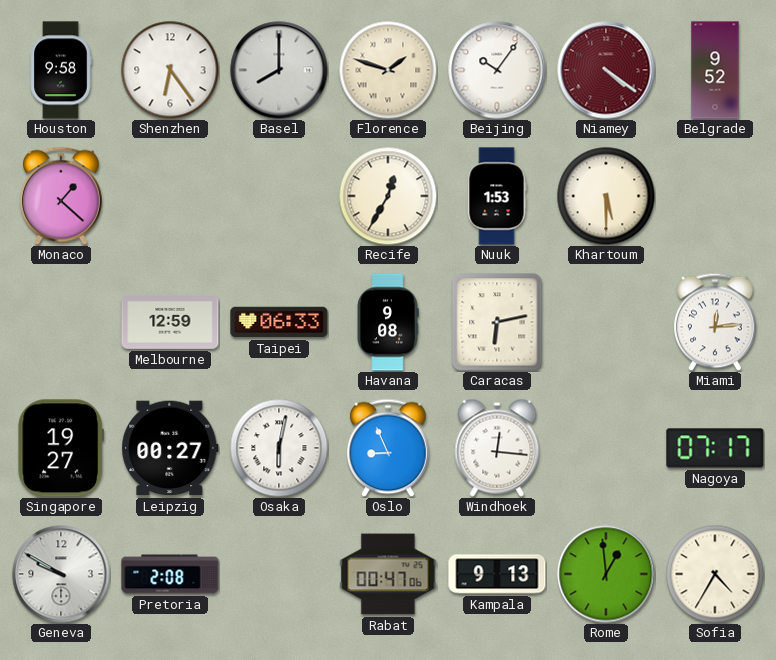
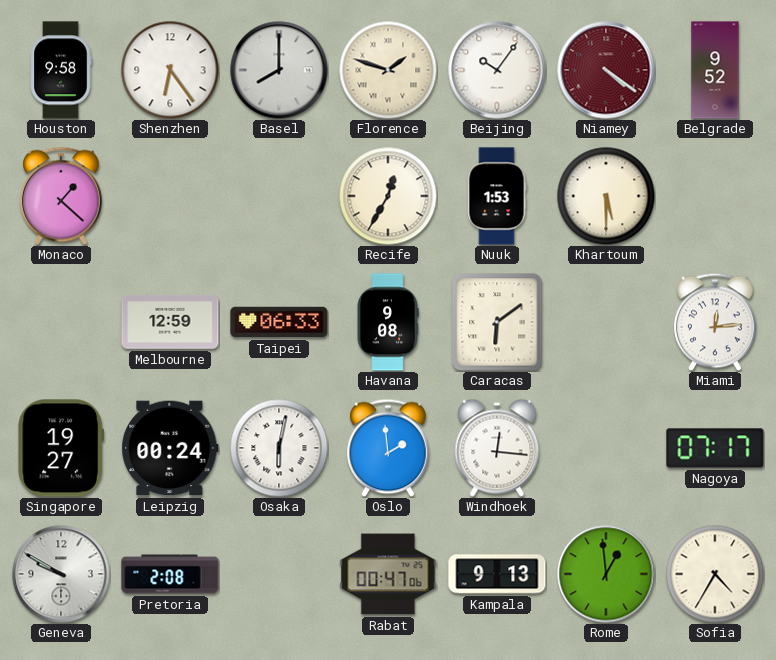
Caracas: 6:13 -> 6:09 (497, 322)
Leipzig: 00:27 -> 00:24 (170, 448)
Oslo: 8:56 -> 1:59 (389, 448)
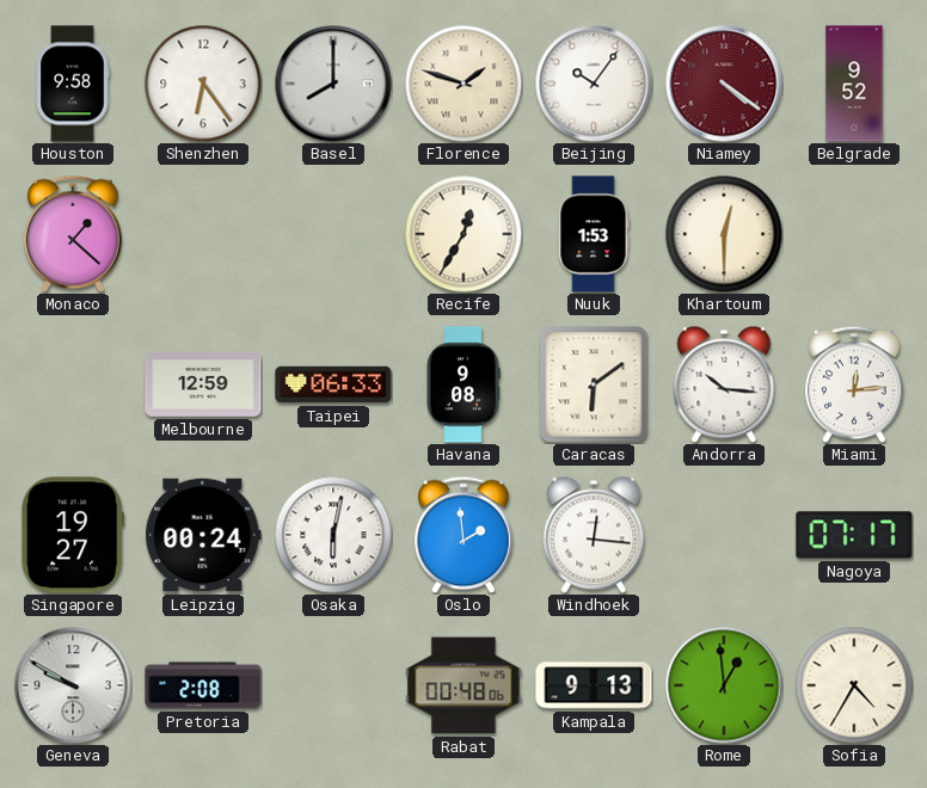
Khartoum: 5:30 -> 12:30 (724, 234)
Andorra: none -> 10:16 (724, 384)
Rabat: 00:47 -> 00:48 (463, 685)
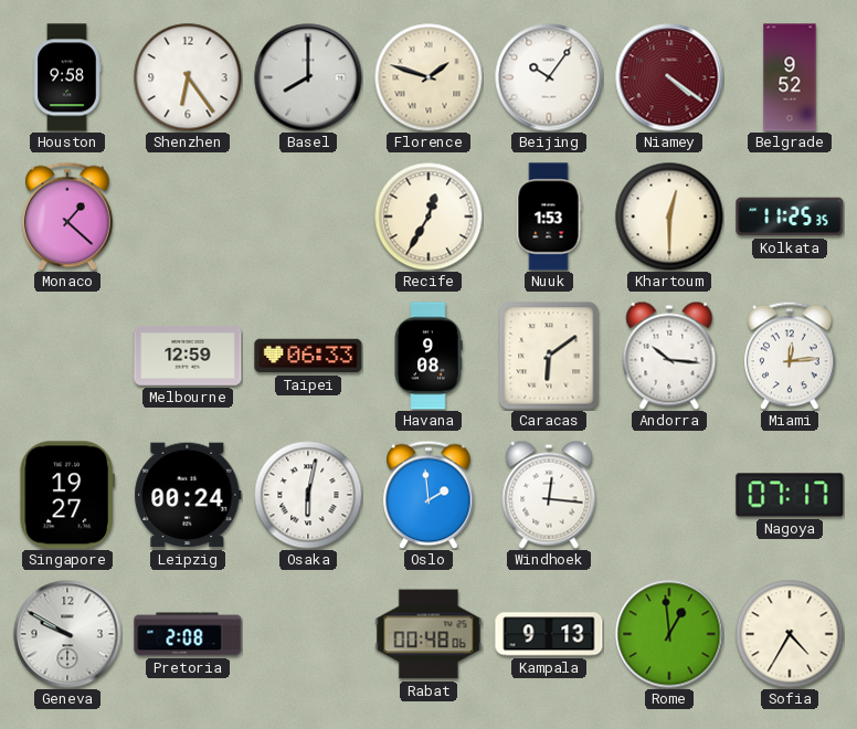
Kolkata: none -> 11:25 (790, 216)
